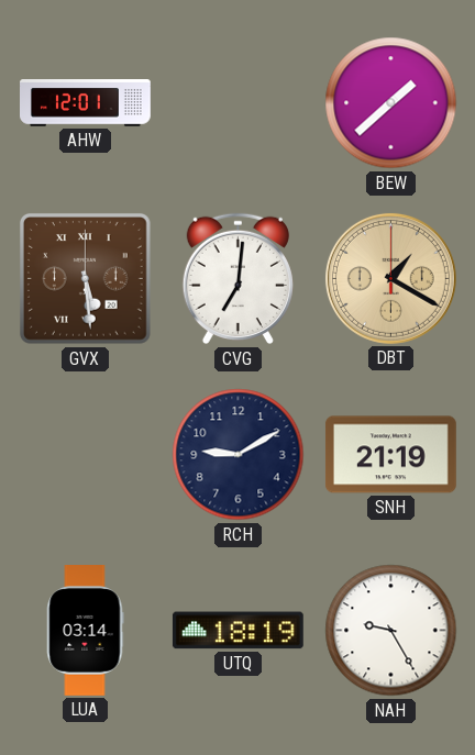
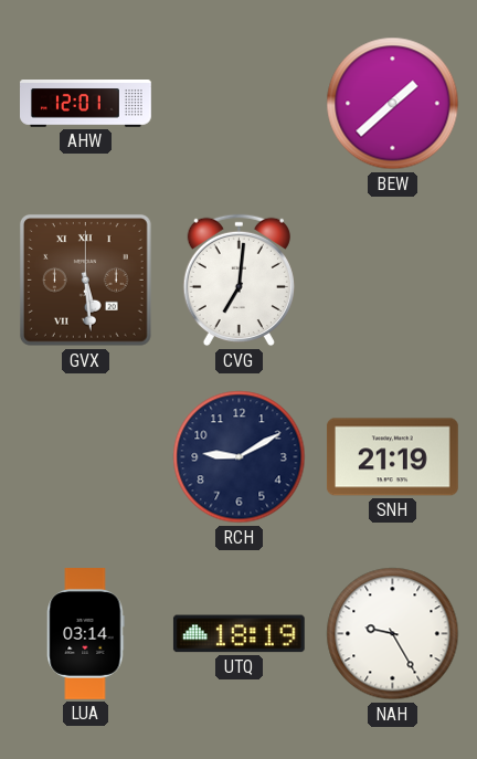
DBT: 1:20 -> none (390, 278)
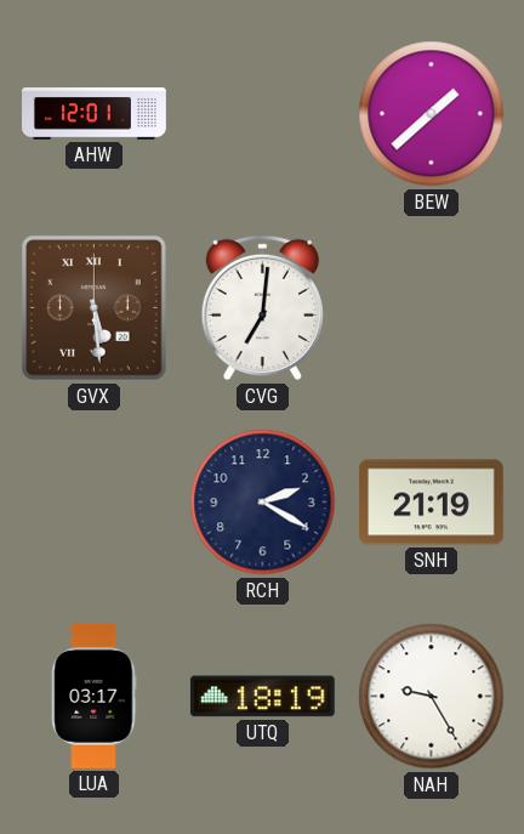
RCH: 9:10 -> 2:20 (263, 503)
LUA: 03:14 -> 03:17 (95, 697)
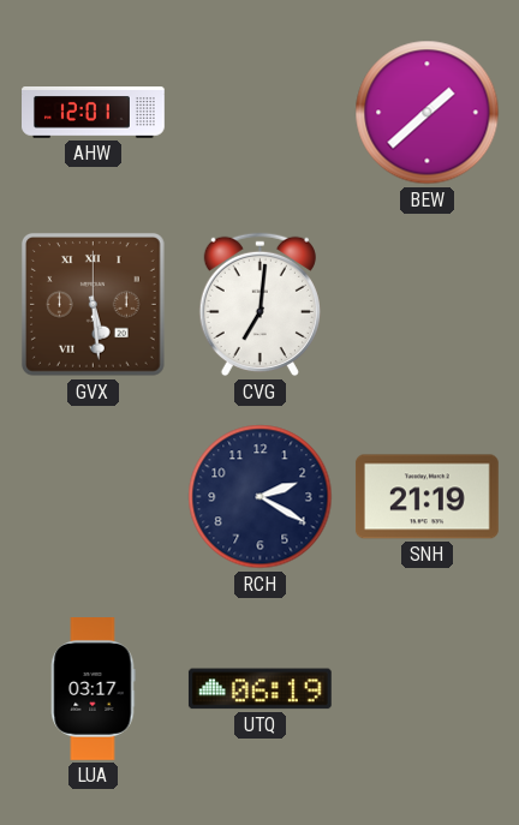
UTQ: 18:19 -> 06:19 (259, 689)
NAH: 9:25 -> none (432, 697)
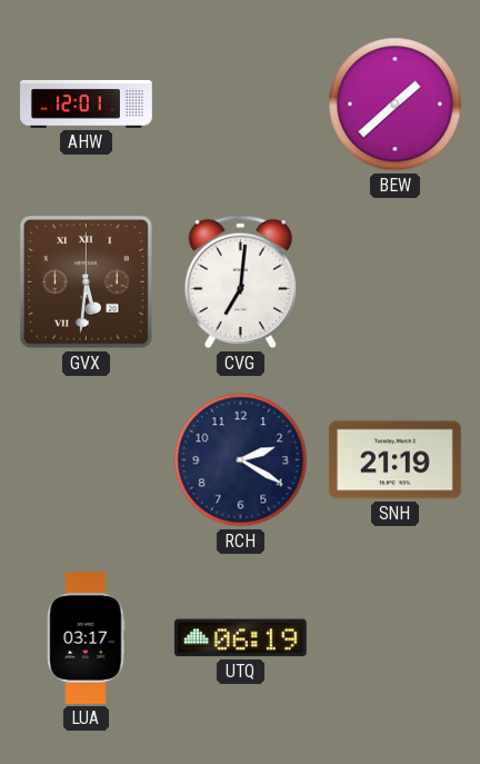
GVX: 5:29 -> 5:31 (86, 281)
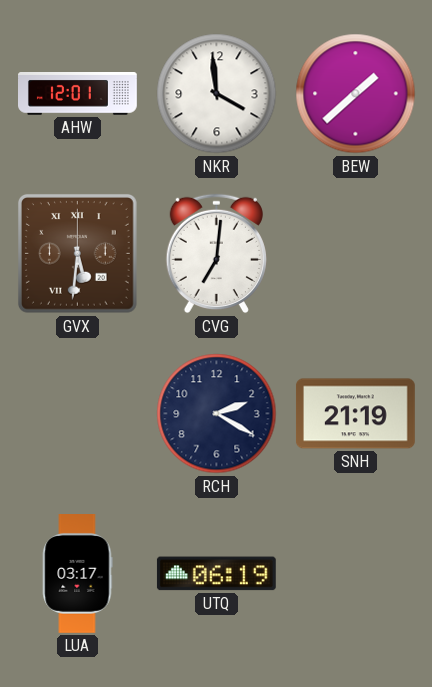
NKR: none -> 3:59 (217, 94)
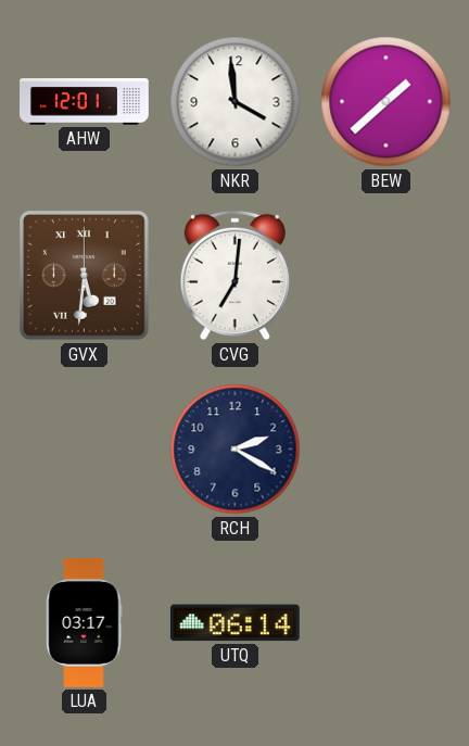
SNH: 21:19 -> none (355, 414)
UTQ: 06:19 -> 06:14 (234, 623)
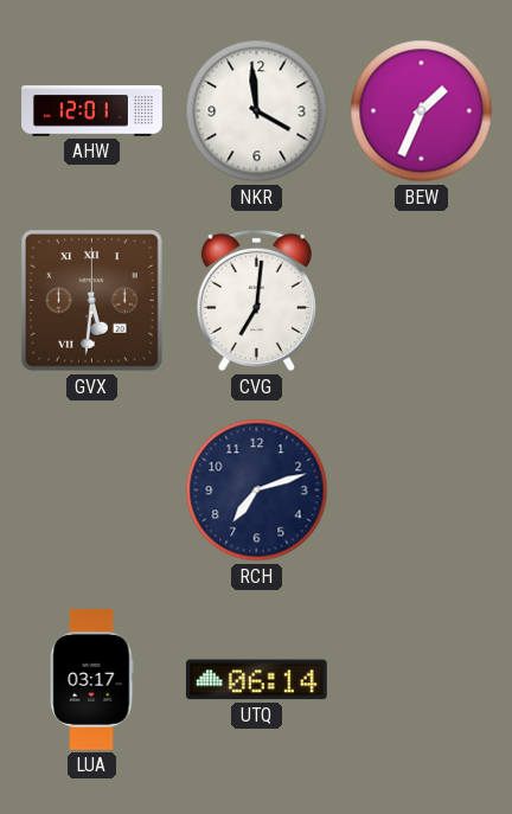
BEW: 1:38 -> 1:34 (422, 111)
RCH: 2:20 -> 7:12 (257, 491)
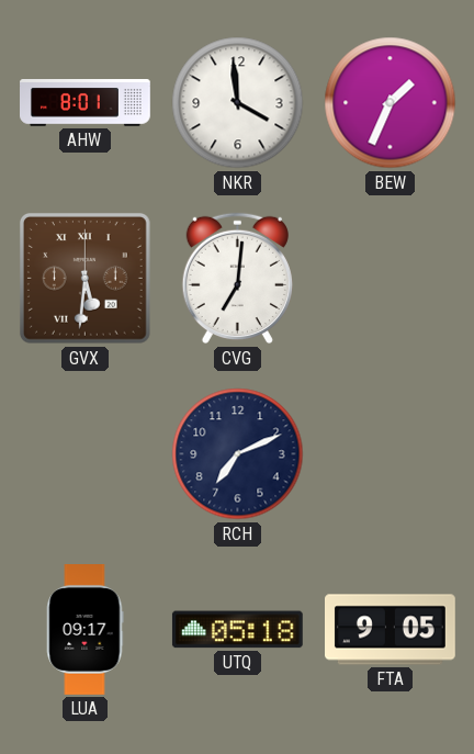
AHW: 12:01 -> 8:01 (86, 103)
RCH: 7:12 -> 7:11 (238, 454)
LUA: 03:17 -> 09:17 (86, 630)
UTQ: 06:14 -> 05:18 (237, 630)
FTA: none -> 9:05 (391, 630)
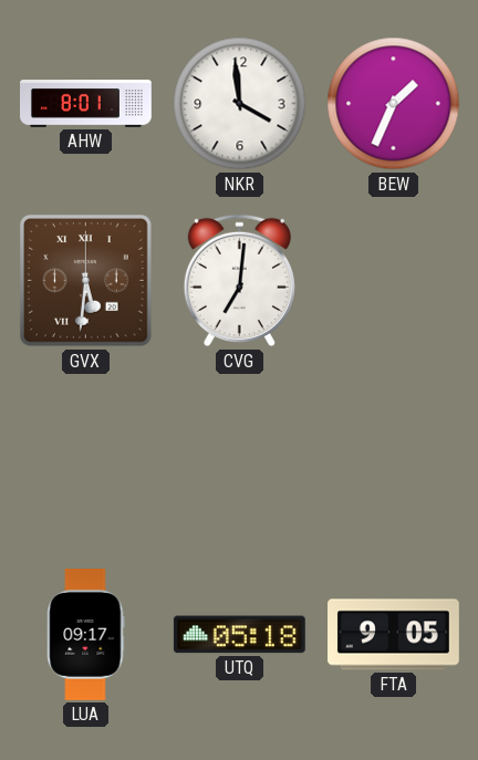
RCH: 7:11 -> none (238, 454)
